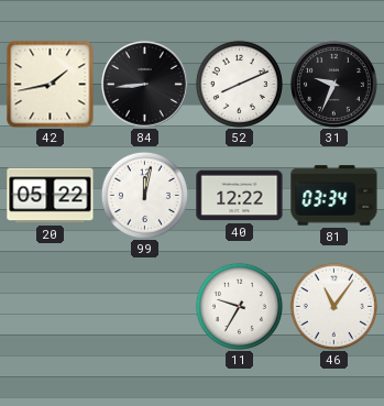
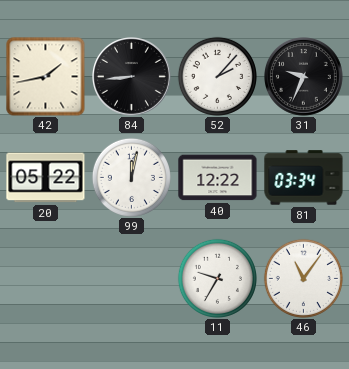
52: 8:11 -> 2:07 (217, 76)
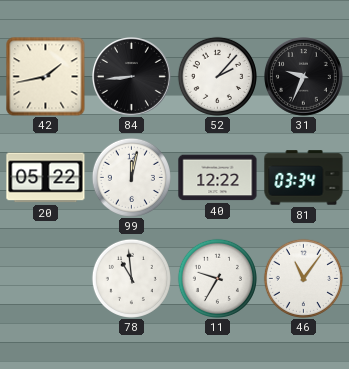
78: none -> 10:59 (131, 278)
